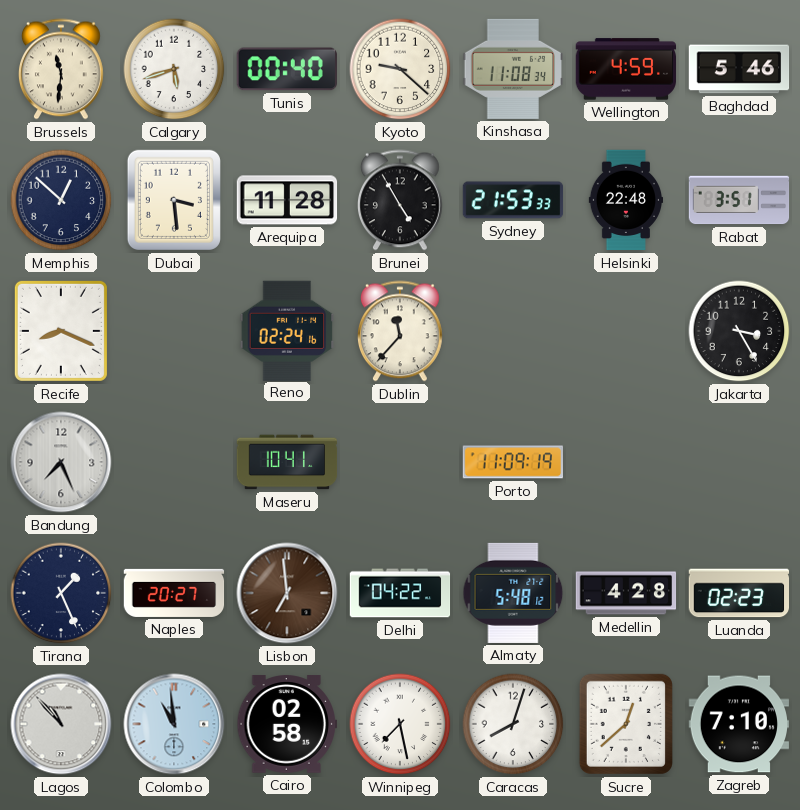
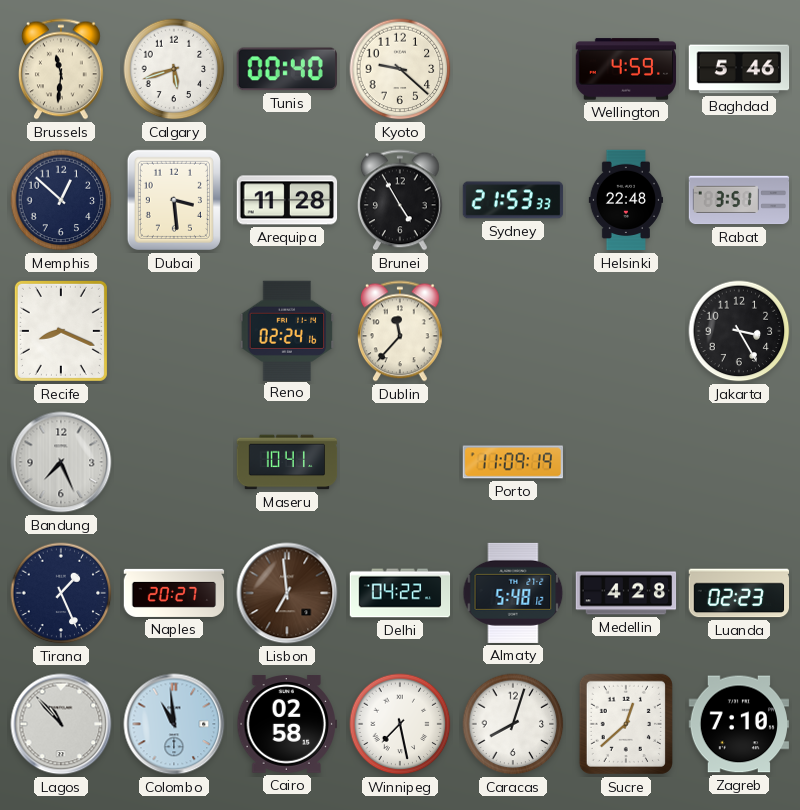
Kinshasa: 11:08 -> none (513, 69)
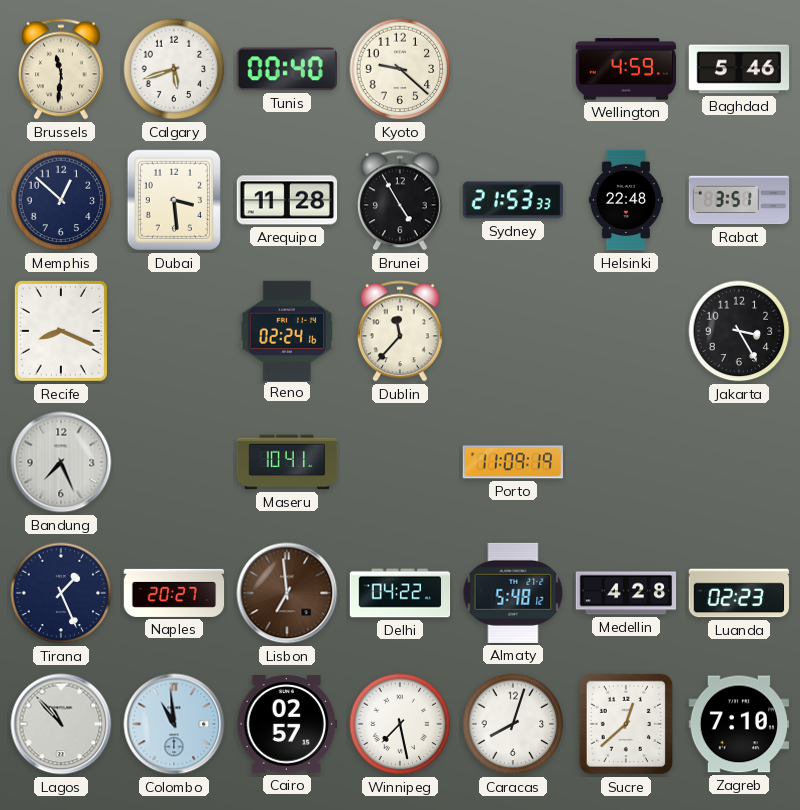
Cairo: 02:58 -> 02:57 (287, 724)
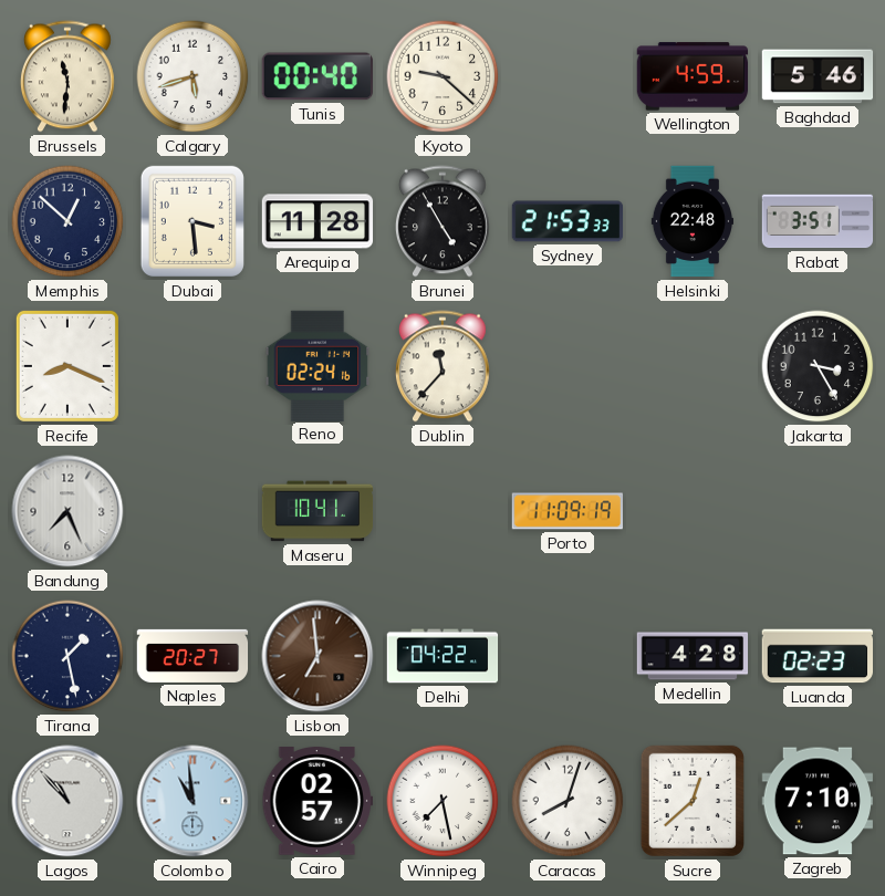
Tirana: 1:26 -> 1:28 (67, 656)
Almaty: 5:48 -> none (513, 593)
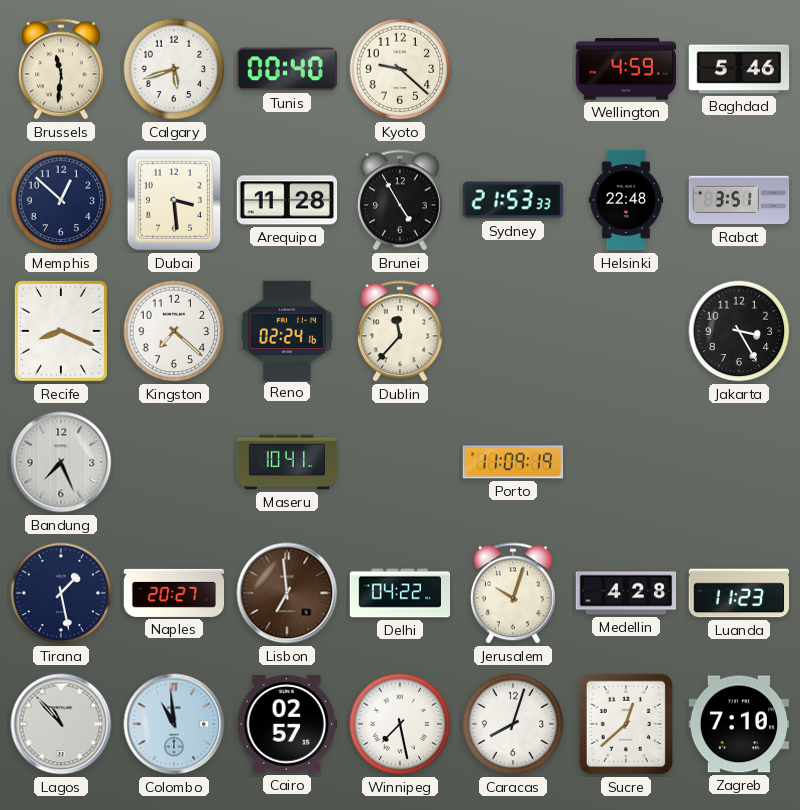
Kingston: none -> 7:22 (174, 331)
Jerusalem: none -> 10:03 (513, 593)
Luanda: 02:23 -> 11:23 (738, 593)
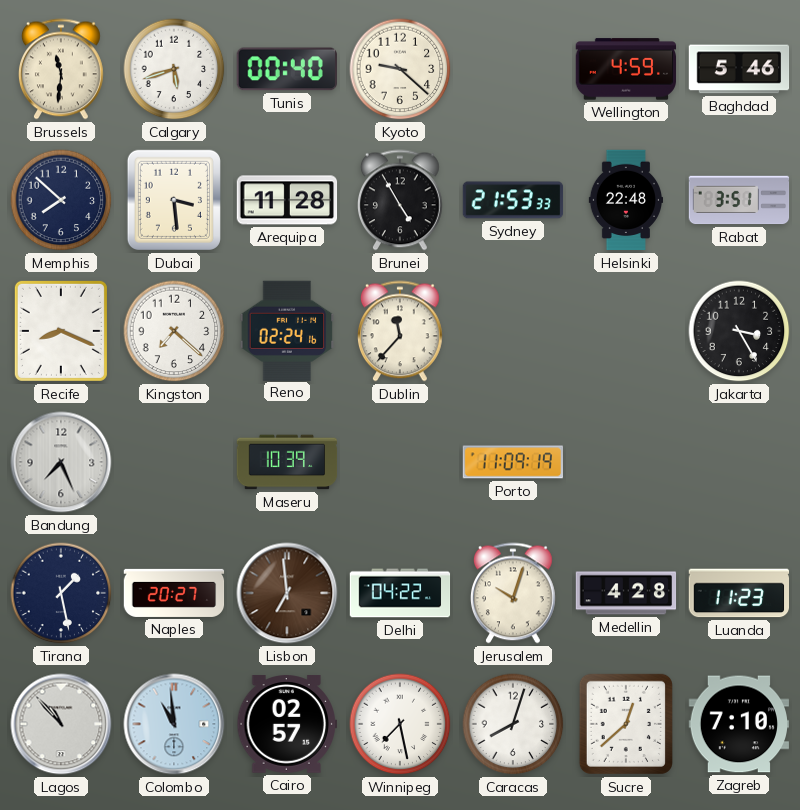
Memphis: 12:52 -> 7:52 (61, 200)
Maseru: 10:41 -> 10:39 (287, 462)
